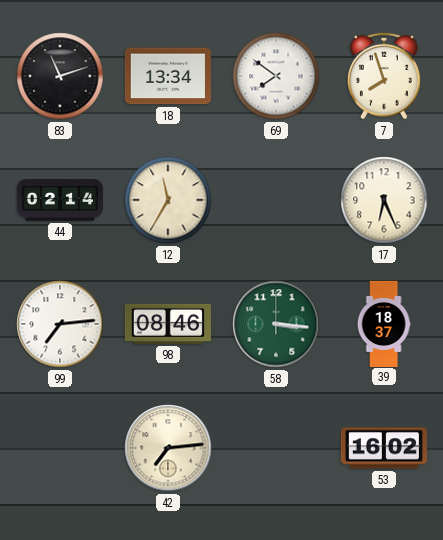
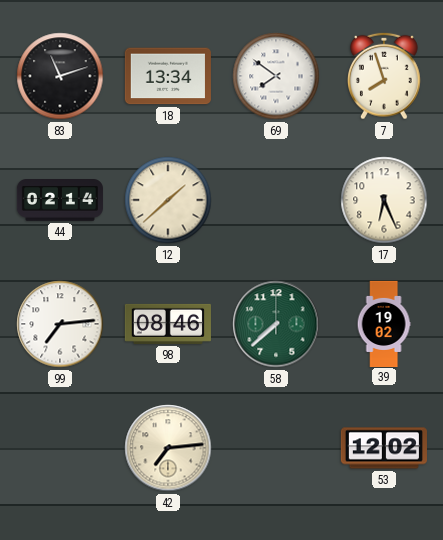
12: 11:35 -> 1:38 (168, 200)
58: 3:16 -> 7:38 (276, 324)
39: 18:37 -> 19:02 (384, 323)
53: 16:02 -> 12:02 (384, 448)
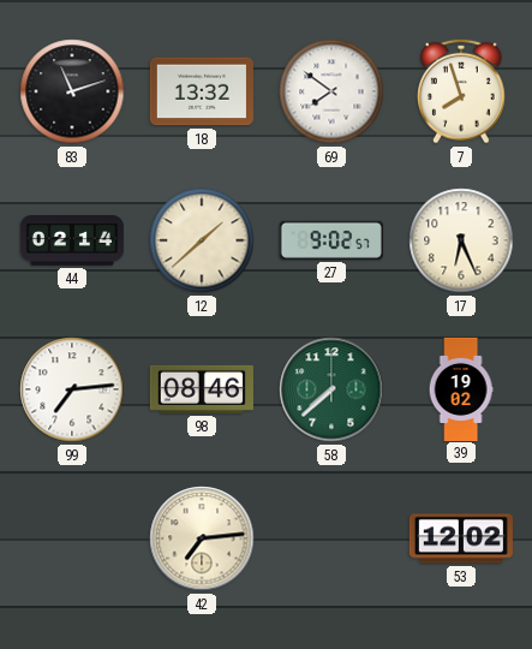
18: 13:34 -> 13:32 (202, 91)
27: none -> 9:02 (331, 240)
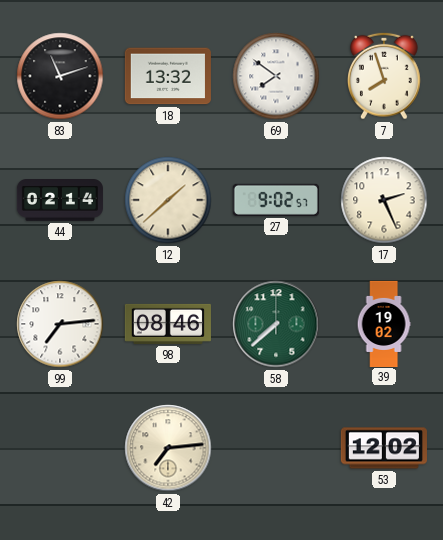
17: 6:26 -> 2:26 (384, 200)
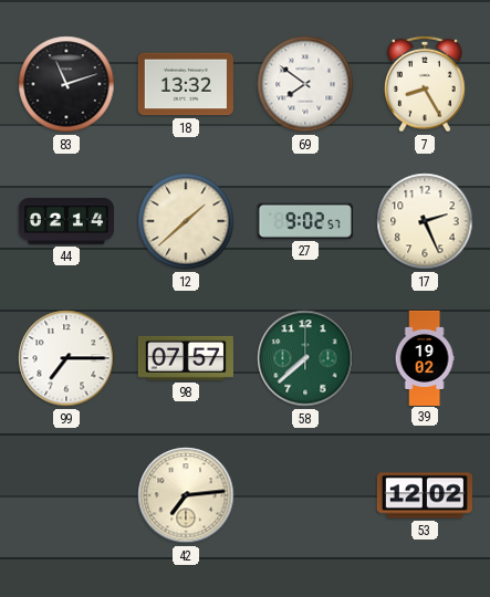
7: 7:57 -> 8:25 (426, 84)
99: 7:14 -> 7:15 (66, 358)
98: 08:46 -> 07:57 (186, 358)
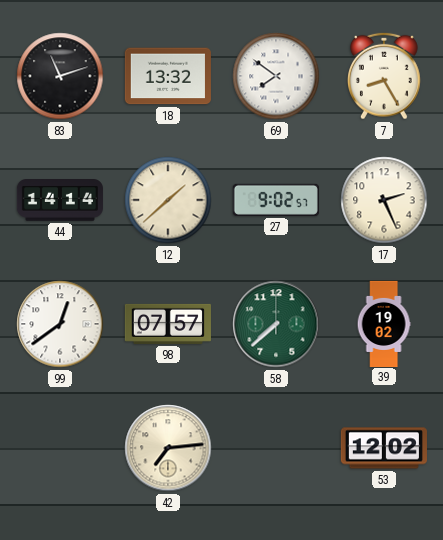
44: 02:14 -> 14:14 (60, 200)
99: 7:15 -> 12:39 (60, 324)
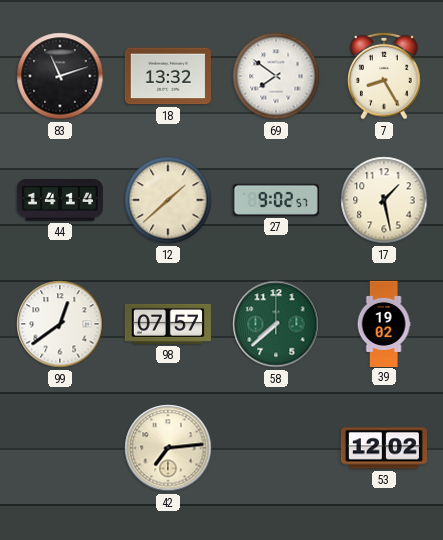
17: 2:26 -> 1:28 (384, 200)
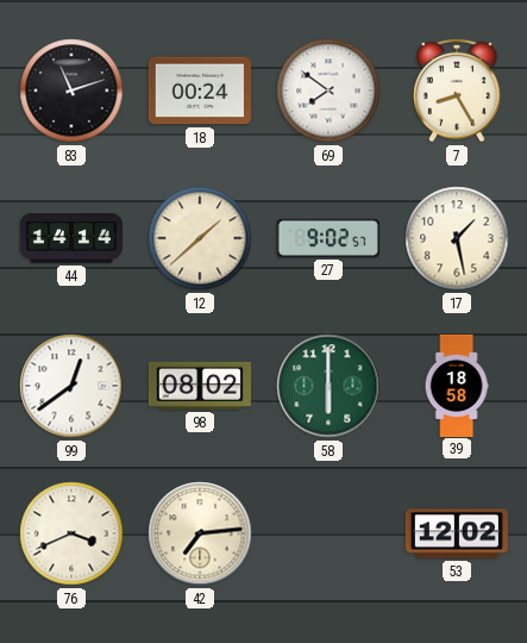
18: 13:32 -> 00:24 (200, 90)
98: 07:57 -> 08:02 (200, 386)
58: 7:38 -> 6:00 (328, 386)
39: 19:02 -> 18:58 (457, 385)
76: none -> 3:41 (71, 533)
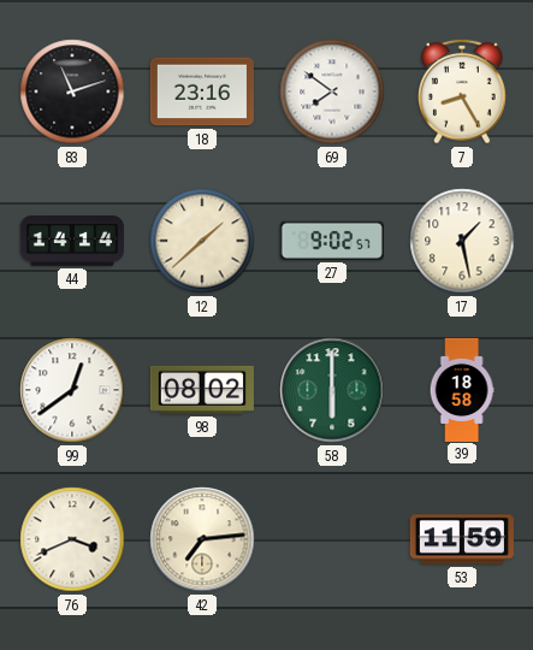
18: 00:24 -> 23:16 (202, 91)
53: 12:02 -> 11:59 (462, 539)
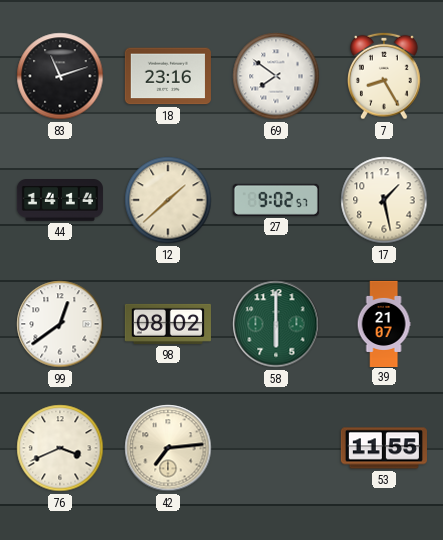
39: 18:58 -> 21:07 (384, 323)
53: 11:59 -> 11:55 (384, 448)
